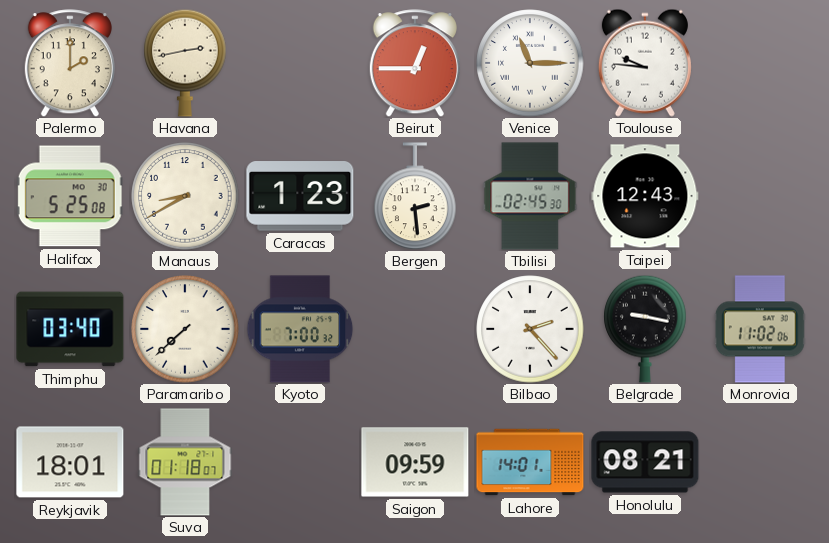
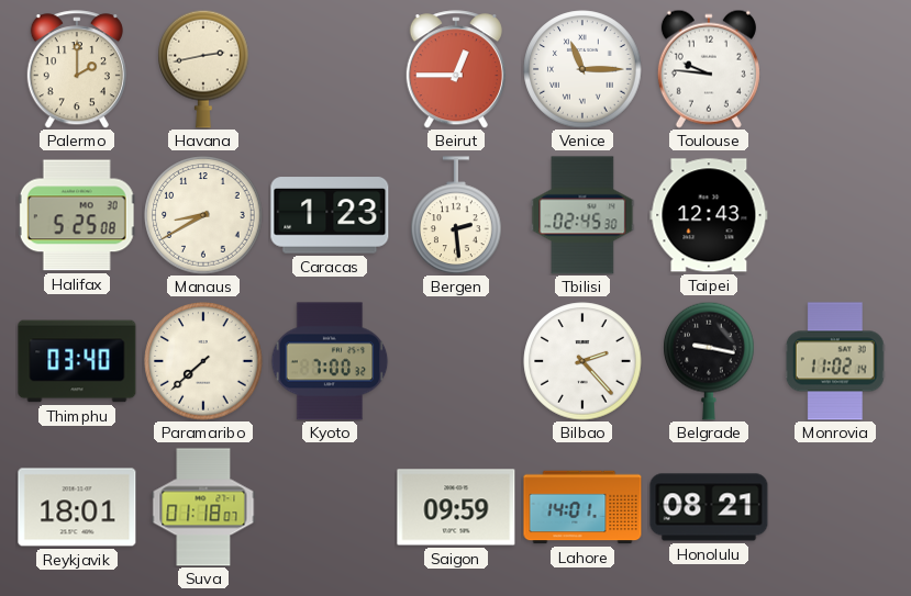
Monrovia: 11:02:06 -> 11:02:14 (835, 361)
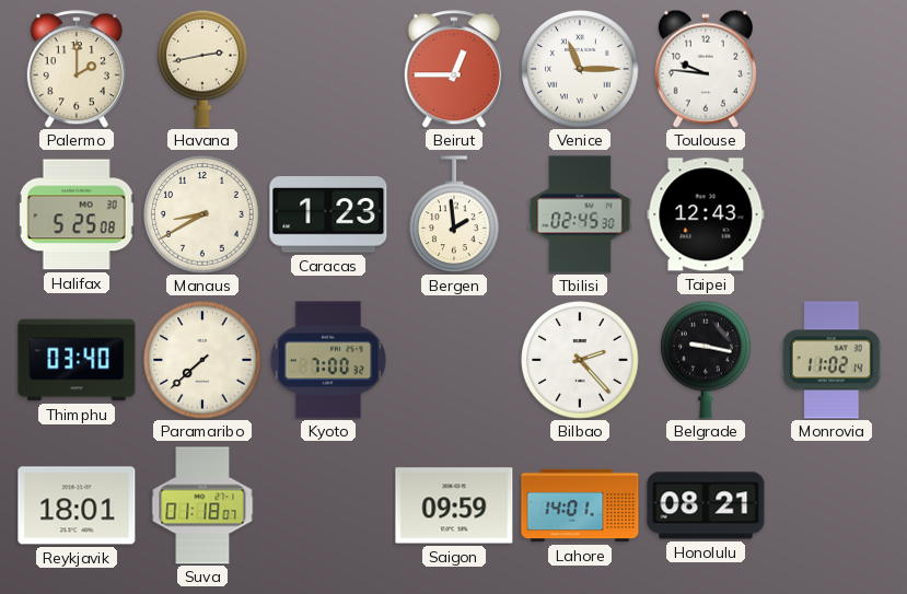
Bergen: 2:29 -> 1:59 (454, 214)
